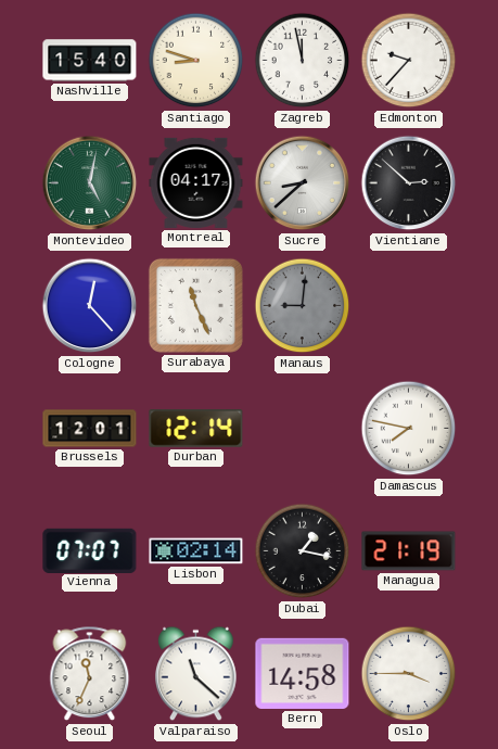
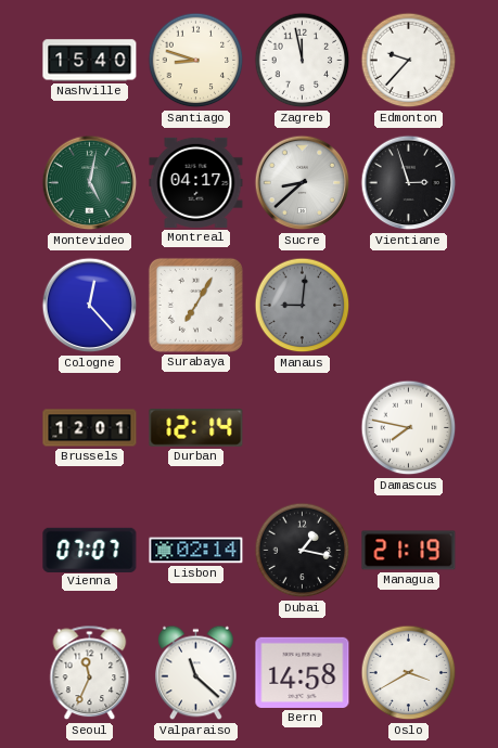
Vientiane: 2:52 -> 2:57 (409, 183)
Surabaya: 11:26 -> 7:05 (195, 305)
Oslo: 3:45 -> 3:40 (409, 673)
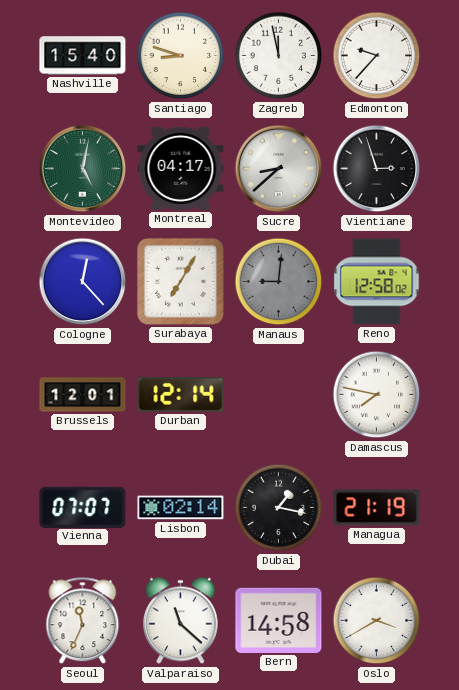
Reno: none -> 12:58 (377, 282)
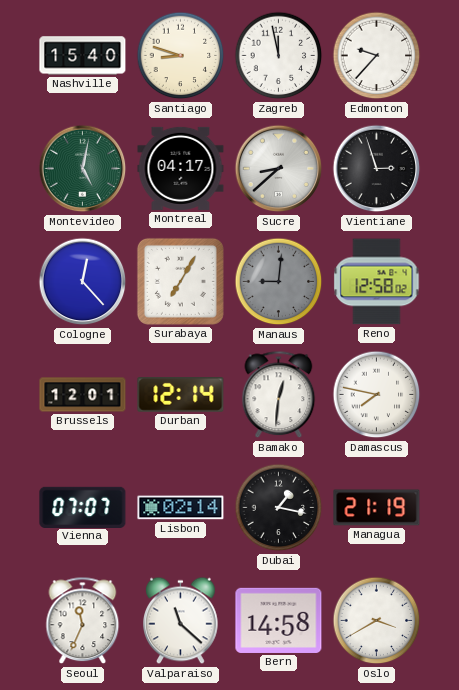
Bamako: none -> 12:31 (279, 395)
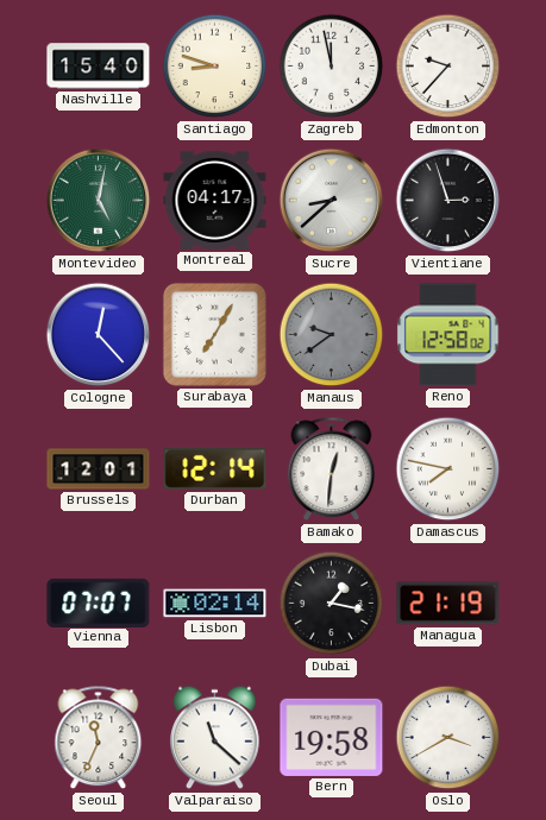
Manaus: 9:01 -> 9:39 (332, 335)
Bern: 14:58 -> 19:58 (332, 737)
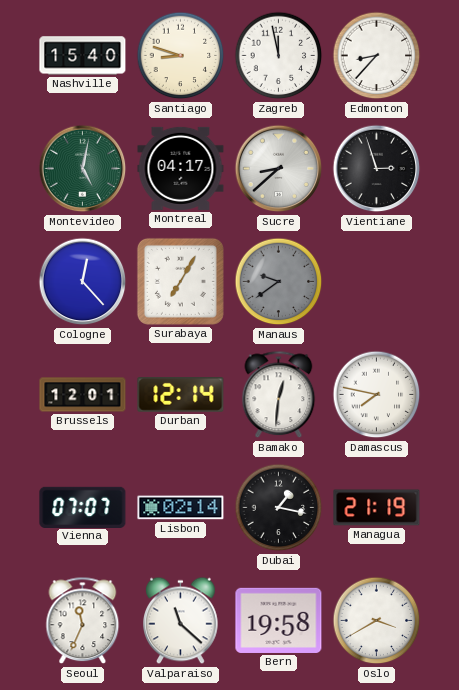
Edmonton: 9:37 -> 8:37 (377, 56)
Reno: 12:58 -> none (448, 335)
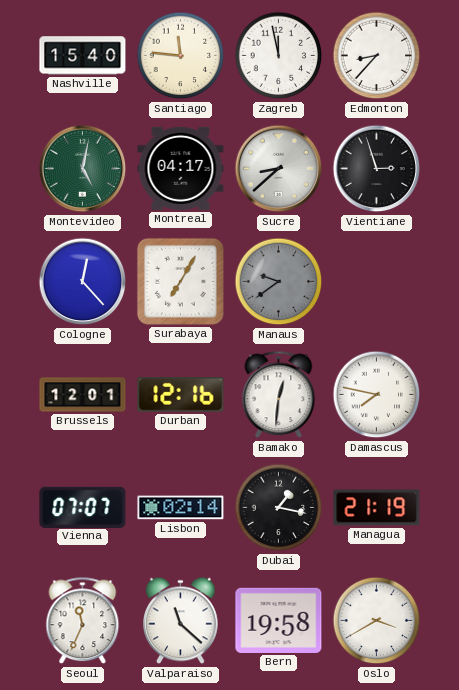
Santiago: 8:48 -> 11:46 (181, 56)
Durban: 12:14 -> 12:16 (181, 395)
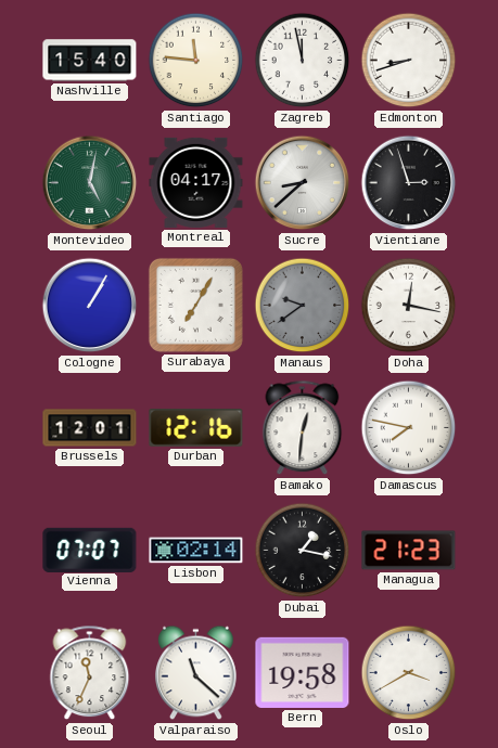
Edmonton: 8:37 -> 8:42 (409, 61)
Cologne: 12:23 -> 1:05 (90, 306)
Doha: none -> 12:17 (409, 306)
Managua: 21:19 -> 21:23 (409, 551)
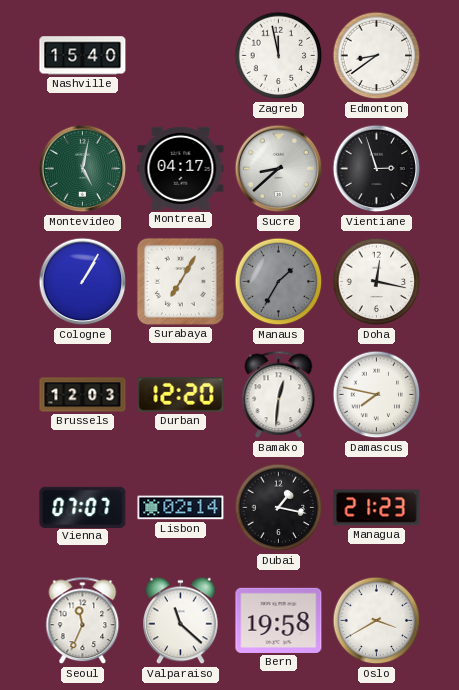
Santiago: 11:46 -> none (196, 61)
Edmonton: 8:42 -> 8:39 (377, 56)
Manaus: 9:39 -> 1:35 (279, 282)
Brussels: 12:01 -> 12:03 (83, 395)
Durban: 12:16 -> 12:20 (181, 395)
